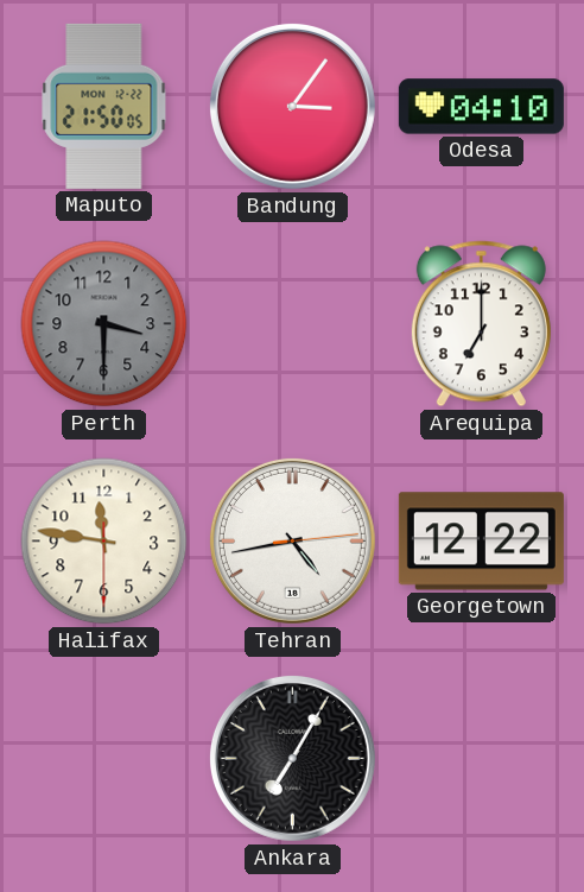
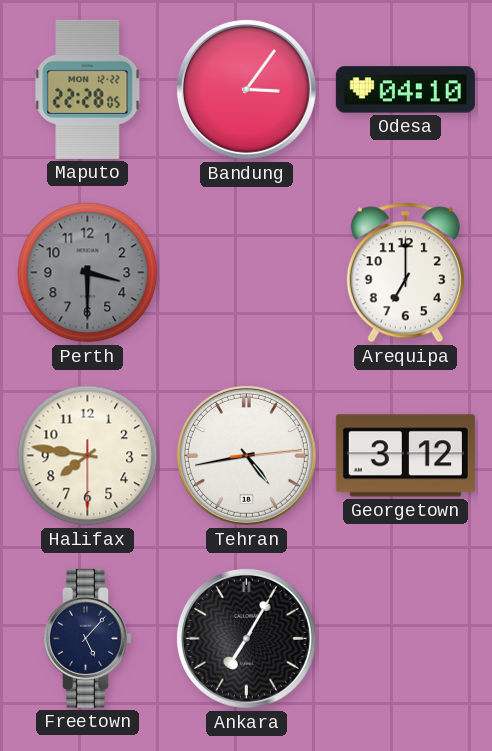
Maputo: 21:50 -> 22:28 (88, 89)
Halifax: 11:46 -> 7:46 (88, 456)
Georgetown: 12:22 -> 3:12 (405, 456)
Freetown: none -> 5:07 (87, 638)
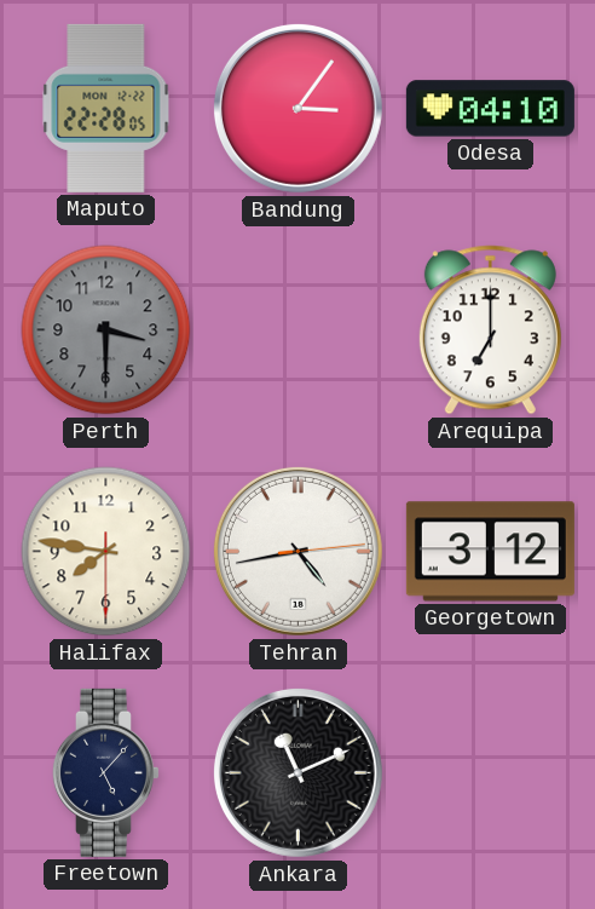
Ankara: 7:05 -> 11:11 (297, 772)
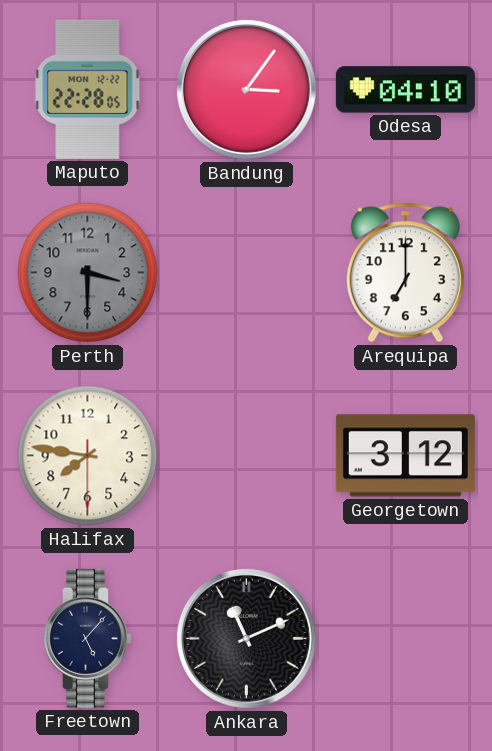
Tehran: 4:43 -> none (297, 551)
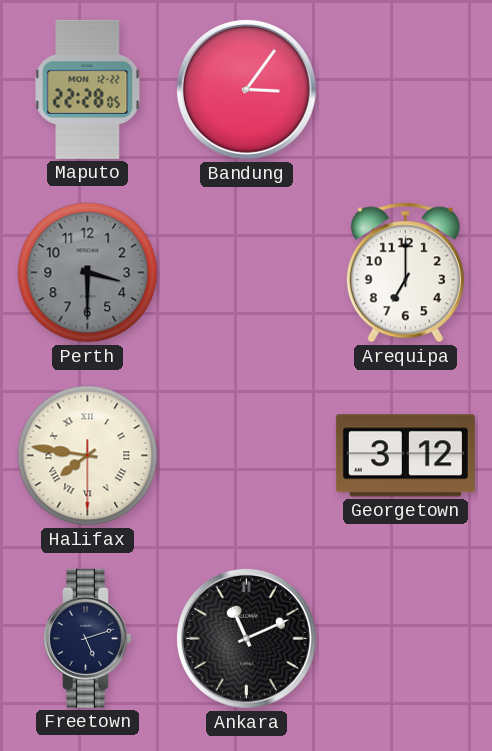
Odesa: 04:10 -> none (405, 90)
Halifax numerals: Arabic -> Roman (88, 456)
Freetown: 5:07 -> 5:12 (87, 638)
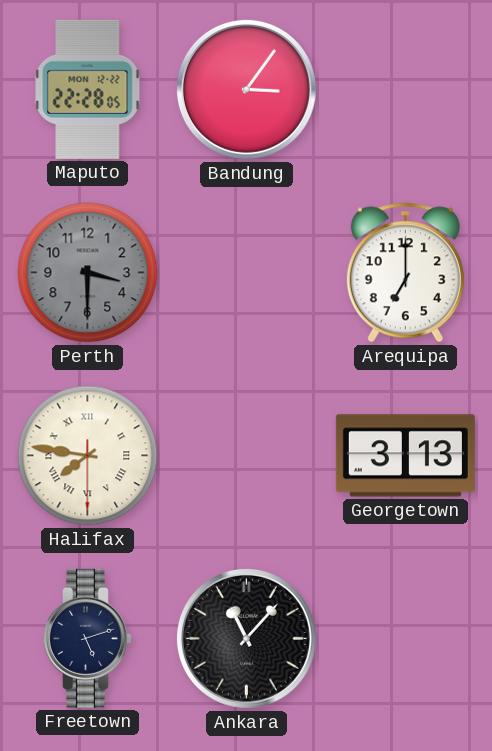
Georgetown: 3:12 -> 3:13 (405, 456)
Ankara: 11:11 -> 11:07 (246, 638)
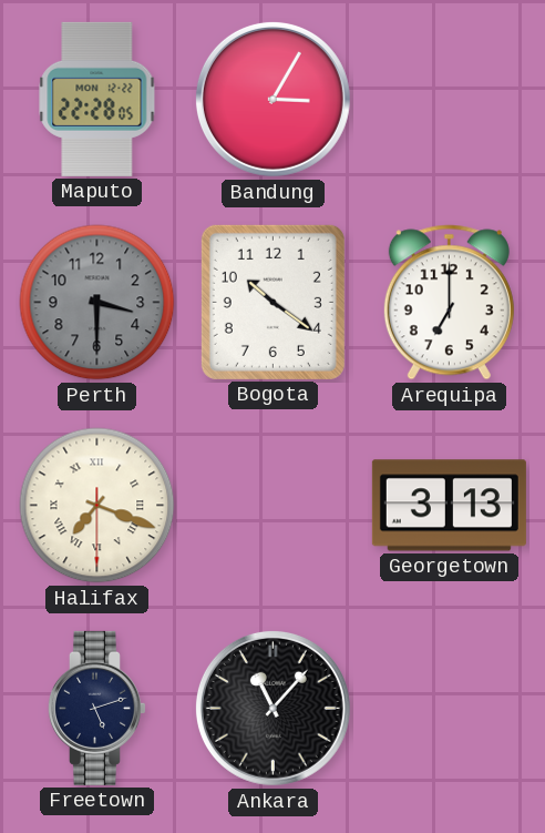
Bandung: 3:06 -> 3:05 (272, 99)
Bogota: none -> 10:21 (272, 302)
Halifax: 7:46 -> 7:18 (97, 506)
